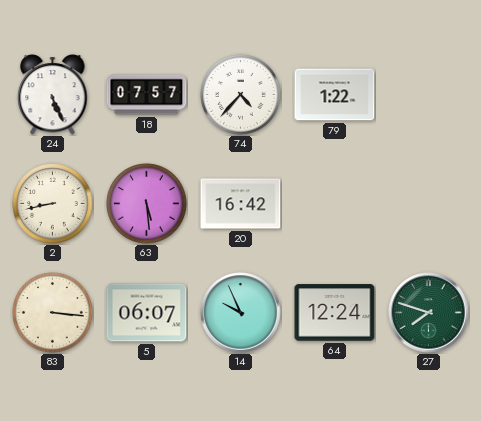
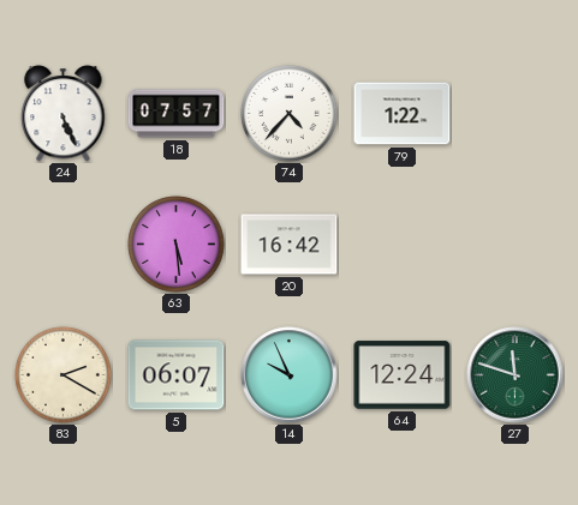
2: 8:43 -> none (53, 204)
83: 3:16 -> 2:20 (64, 375)
27: 7:48 -> 11:48 (516, 375)
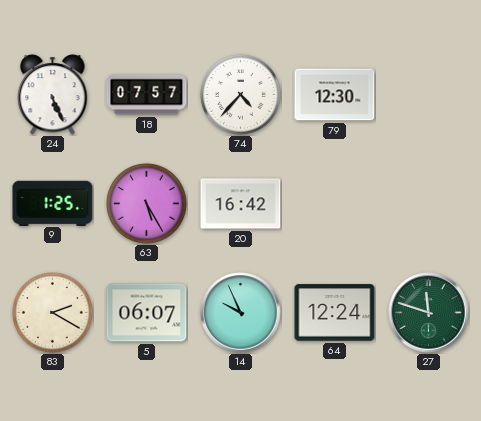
79: 1:22 -> 12:30 (335, 95)
9: none -> 1:25 (53, 203)
63: 5:29 -> 5:25 (147, 204)
